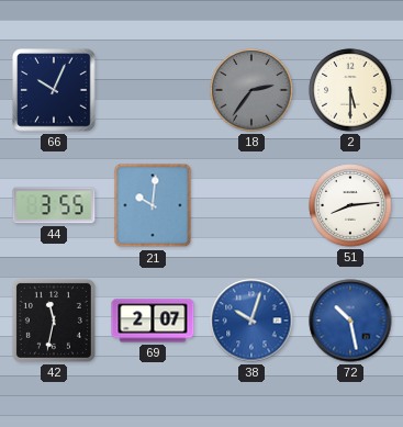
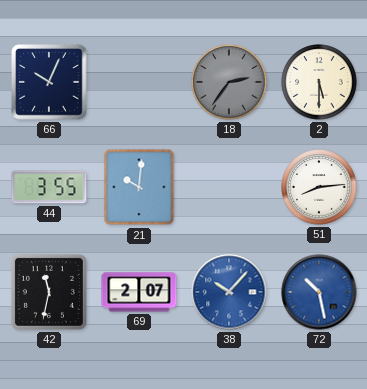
38: 10:03 -> 10:07 (229, 292)
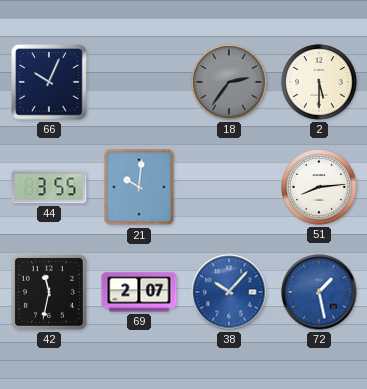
72: 10:28 -> 1:28 (319, 292)
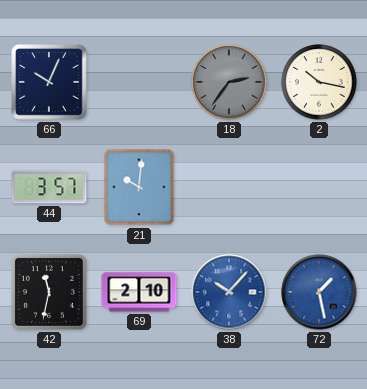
2: 5:30 -> 10:17 (319, 82)
44: 3:55 -> 3:57 (49, 187)
51: 8:14 -> none (319, 187)
69: 2:07 -> 2:10 (139, 292)
